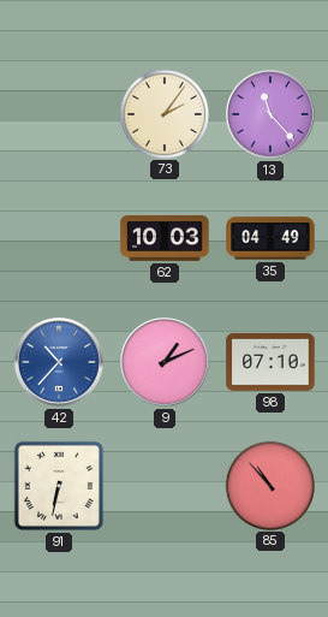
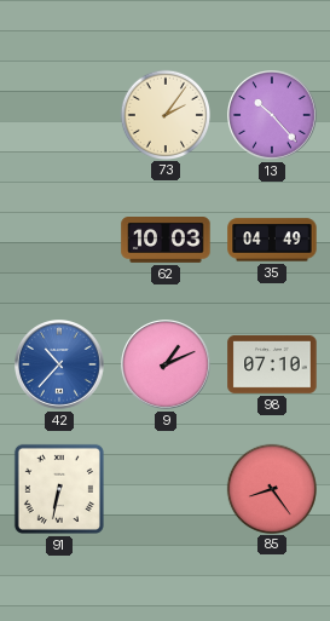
13: 11:23 -> 10:23 (272, 115)
85: 10:53 -> 8:24 (271, 488)
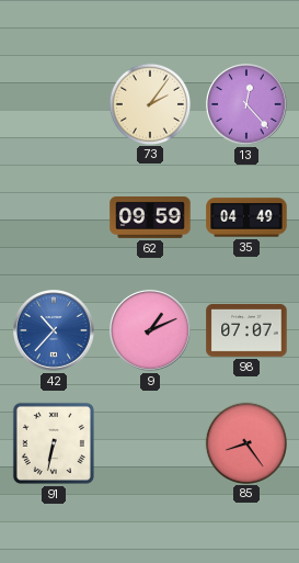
13: 10:23 -> 12:23 (246, 104)
62: 10:03 -> 09:59 (150, 218)
98: 07:10 -> 07:07 (246, 330)
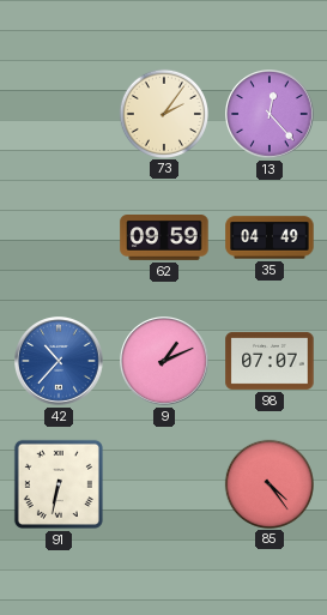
85: 8:24 -> 4:24 (268, 483)
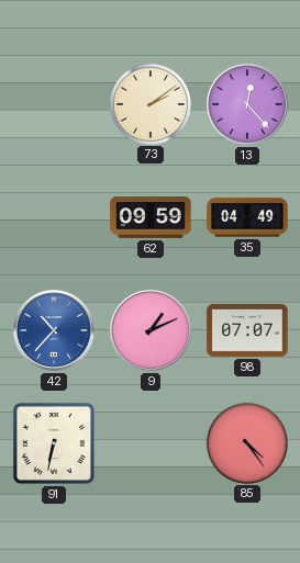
73: 2:06 -> 2:09 (149, 103)
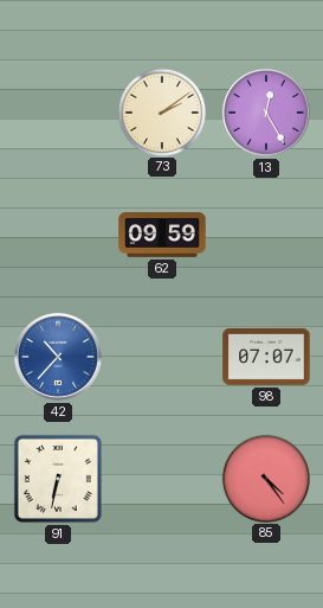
13: 12:23 -> 12:25 (266, 113)
35: 04:49 -> none (247, 217)
9: 1:11 -> none (151, 330)
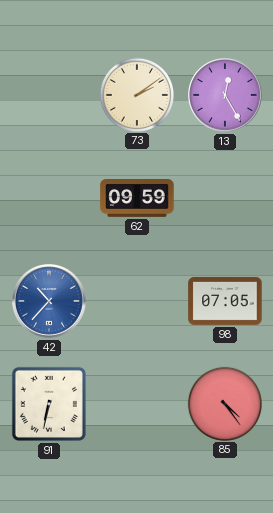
98: 07:07 -> 07:05 (225, 301)
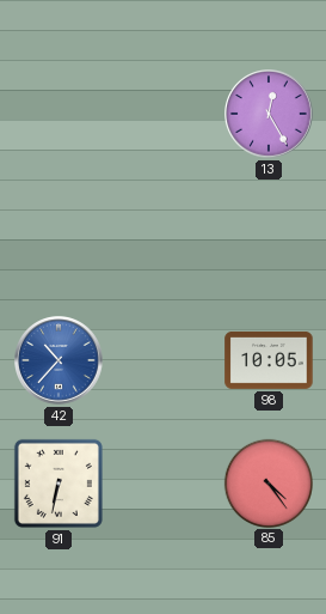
73: 2:09 -> none (136, 94)
62: 09:59 -> none (137, 199)
98: 07:05 -> 10:05 (269, 360)
